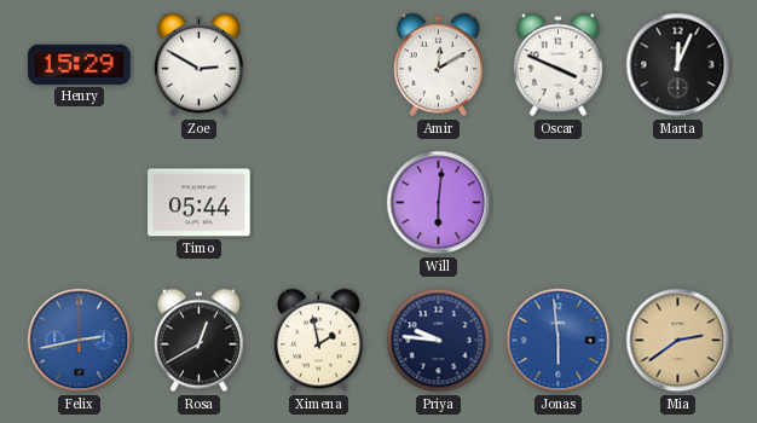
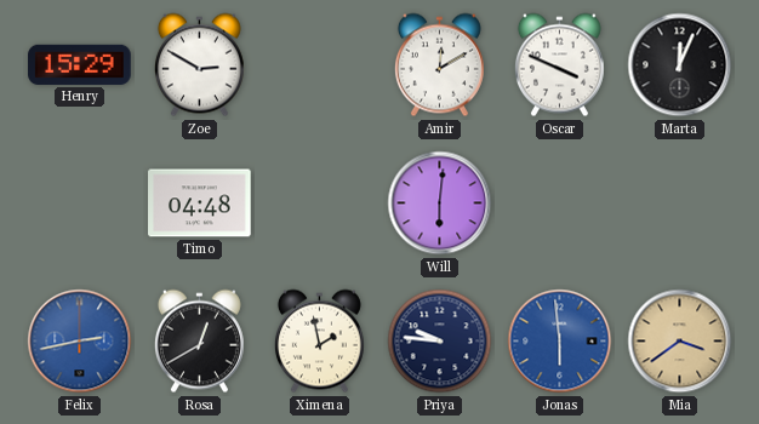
Timo: 05:44 -> 04:48 (200, 204)
Mia: 2:39 -> 3:39 (680, 342)
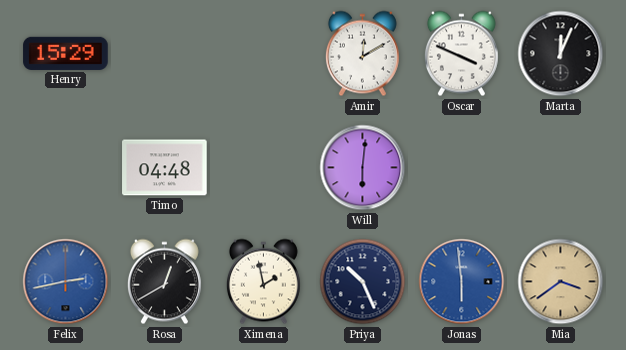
Zoe: 2:50 -> none (199, 65)
Priya: 9:46 -> 10:26 (363, 282)
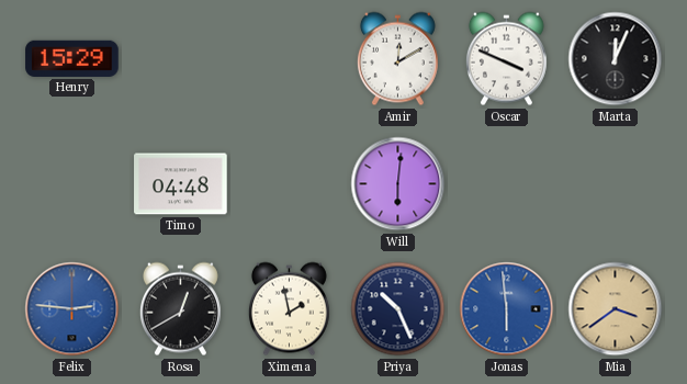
Felix: 2:43 -> 2:46 (72, 309)
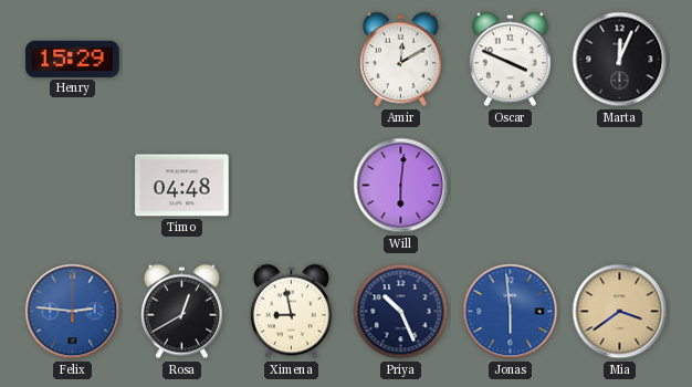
Ximena: 1:58 -> 8:58 (291, 312)
